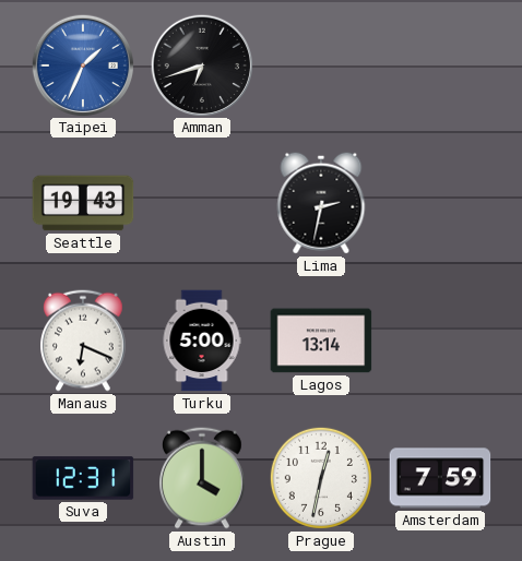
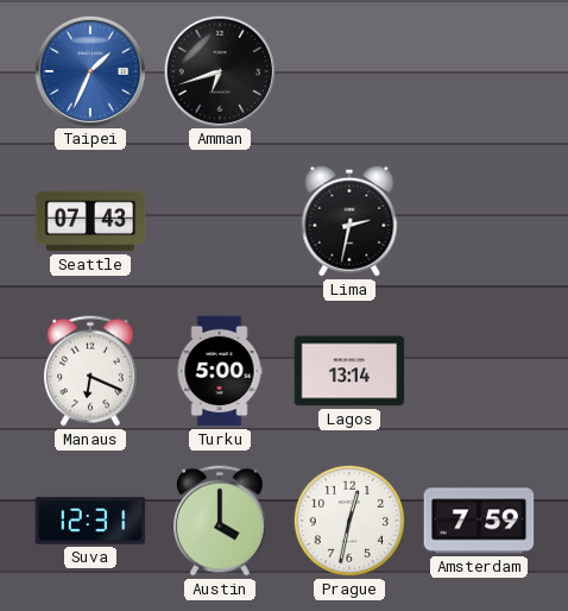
Seattle: 19:43 -> 07:43 (90, 221)
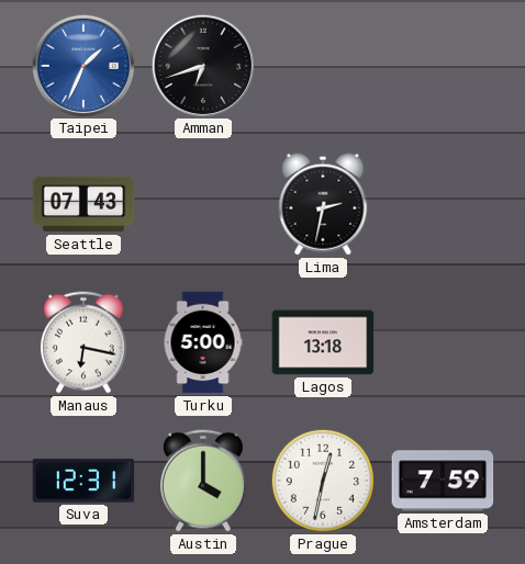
Manaus: 6:19 -> 6:17 (85, 342)
Lagos: 13:14 -> 13:18 (323, 342)
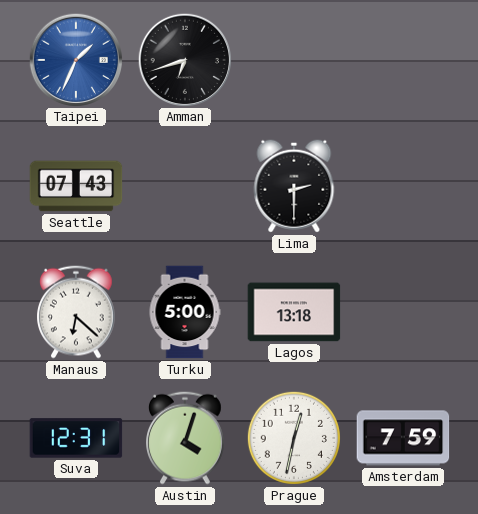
Lima: 2:32 -> 2:30 (294, 186)
Manaus: 6:17 -> 6:22 (77, 312)
Austin: 4:00 -> 4:03 (186, 438)
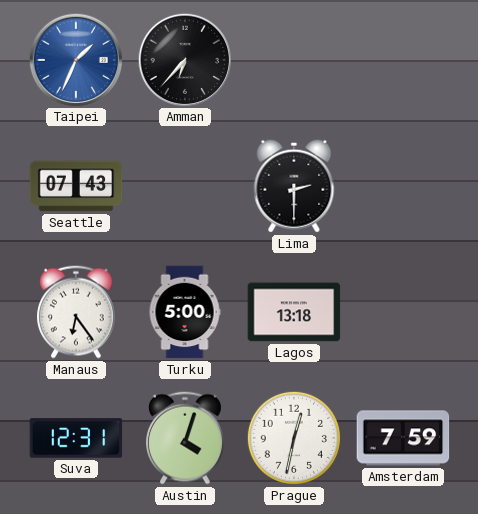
Amman: 6:42 -> 6:37 (184, 59)
Manaus: 6:22 -> 6:24 (77, 312)
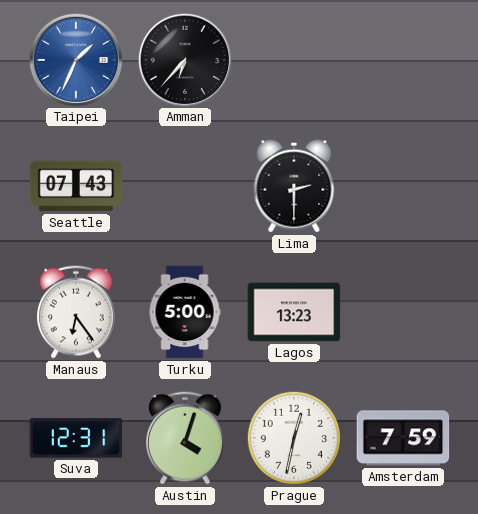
Lagos: 13:18 -> 13:23 (294, 312)
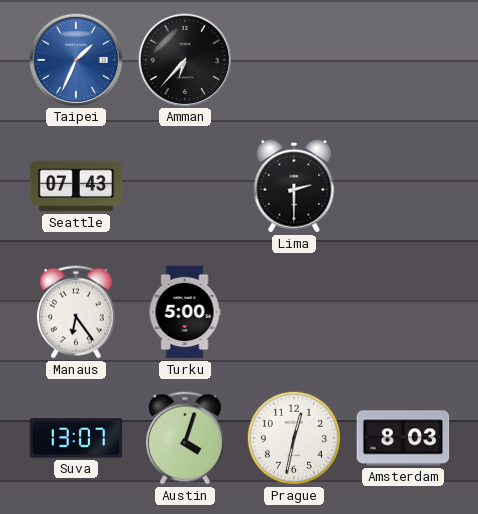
Lagos: 13:23 -> none (294, 312)
Suva: 12:31 -> 13:07 (76, 438)
Amsterdam: 7:59 -> 8:03 (403, 438)
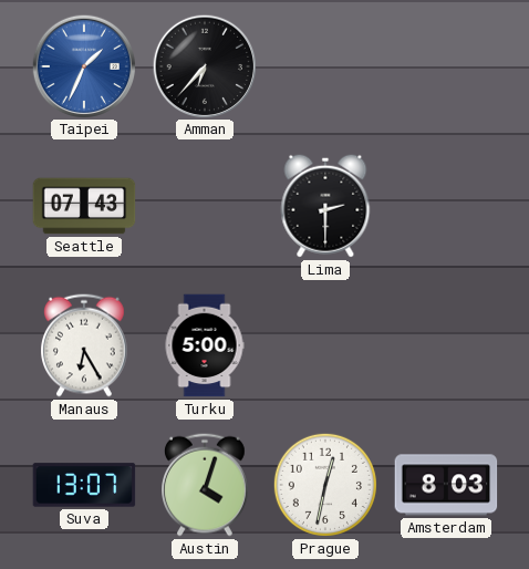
Manaus: 6:24 -> 6:25 (85, 345)
